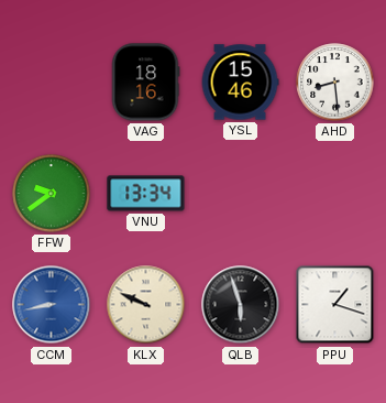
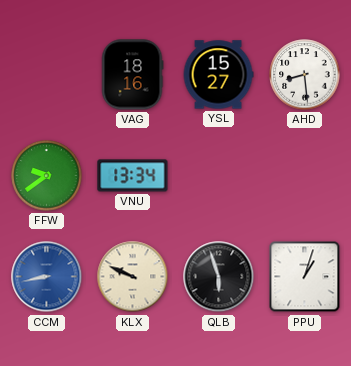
YSL: 15:46 -> 15:27 (218, 75)
PPU: 1:18 -> 1:03 (305, 277)
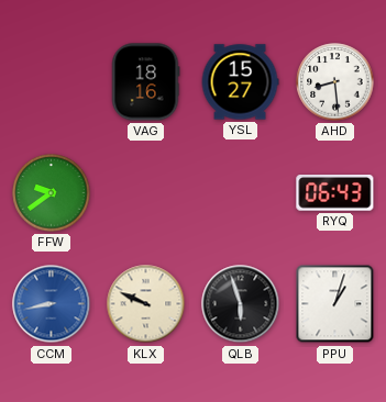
VNU: 13:34 -> none (133, 176)
RYQ: none -> 06:43 (335, 193)
